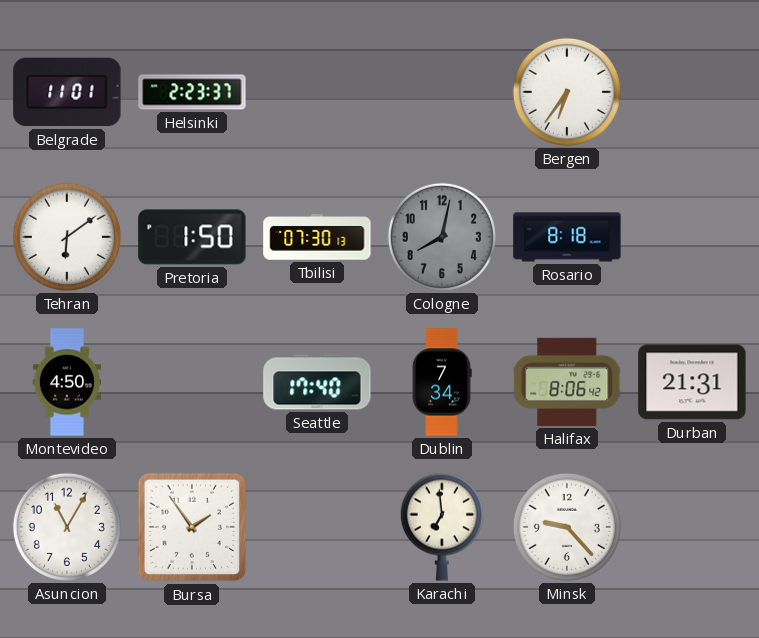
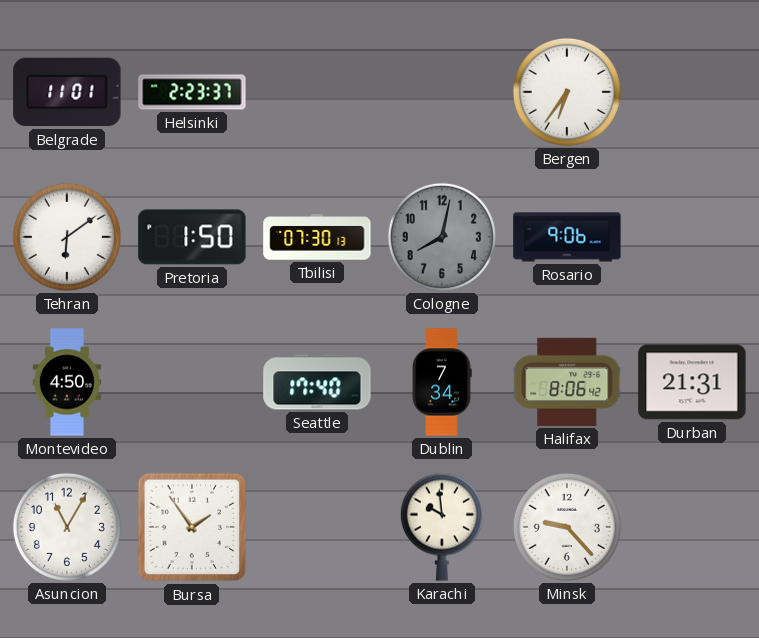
Rosario: 8:18 -> 9:06 (567, 237)
Karachi: 6:59 -> 9:59 (442, 527)
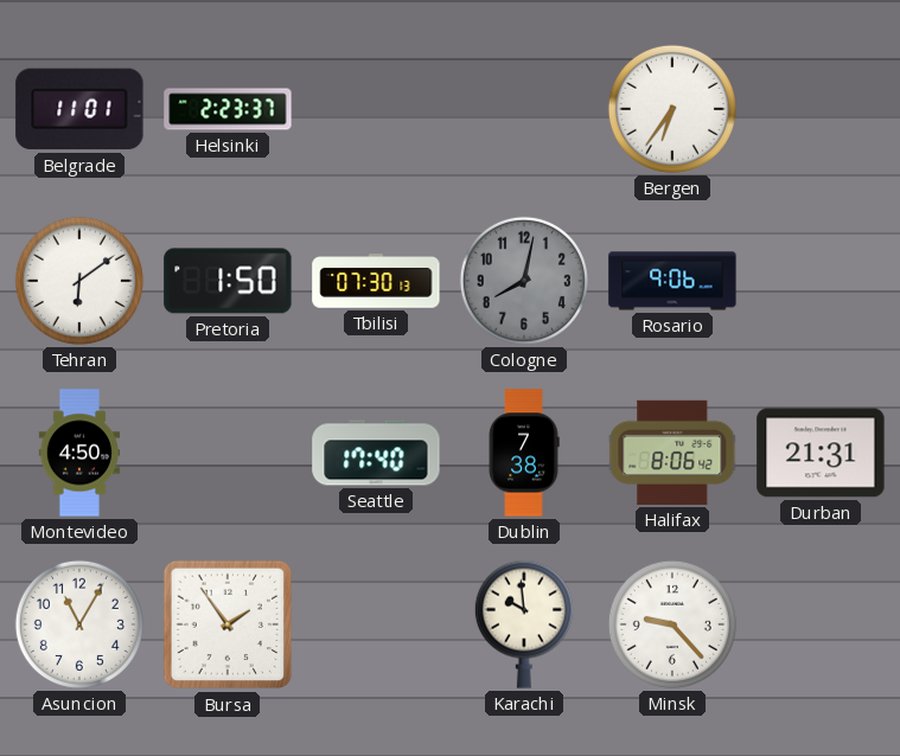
Dublin: 7:34 -> 7:38 (524, 453)
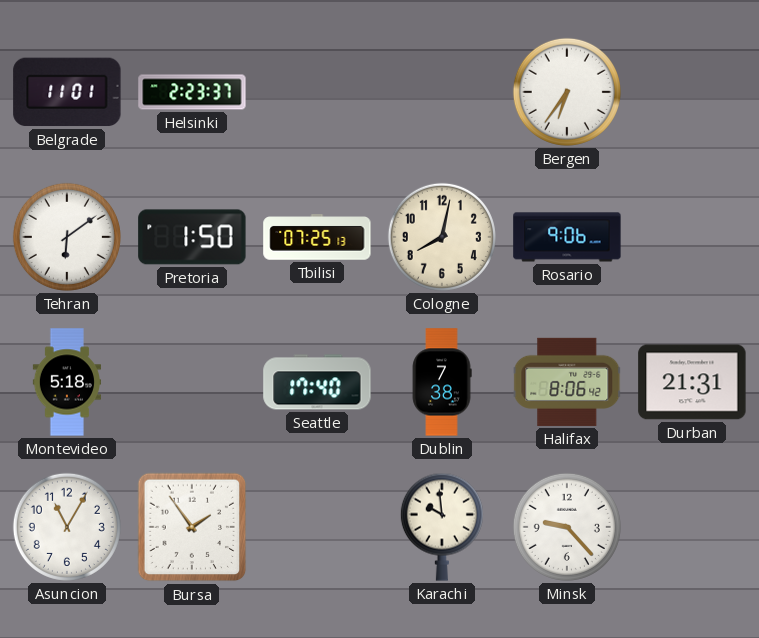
Tbilisi: 07:30 -> 07:25 (317, 237)
Cologne dial: grey -> cream (442, 237)
Montevideo: 4:50 -> 5:18 (66, 382)
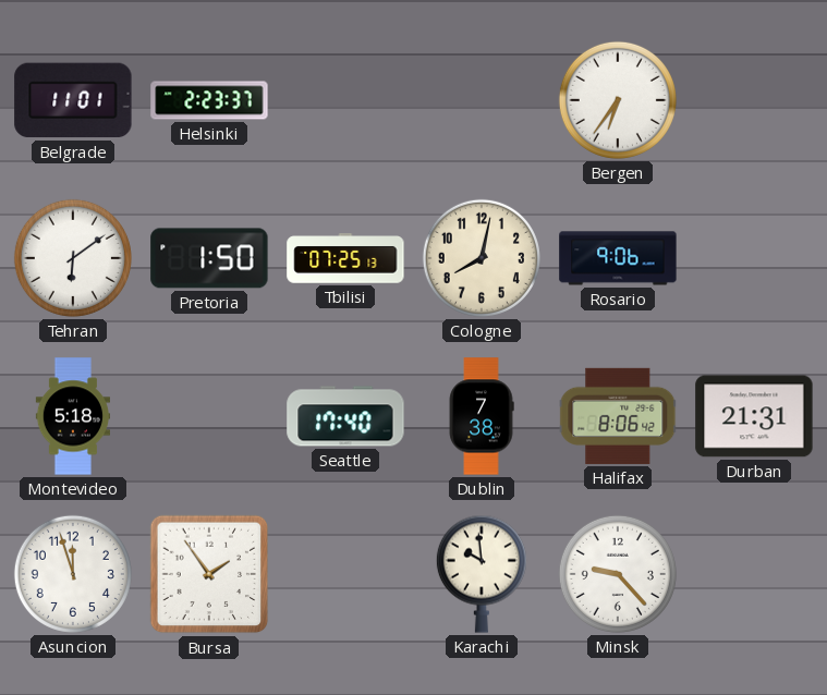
Asuncion: 11:05 -> 11:57 (73, 574)
